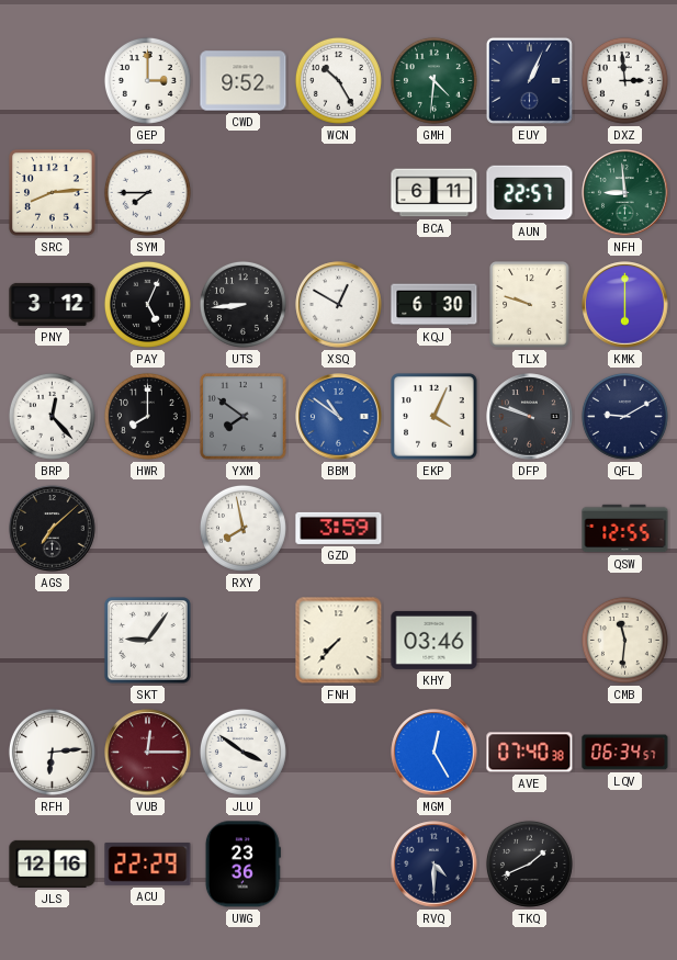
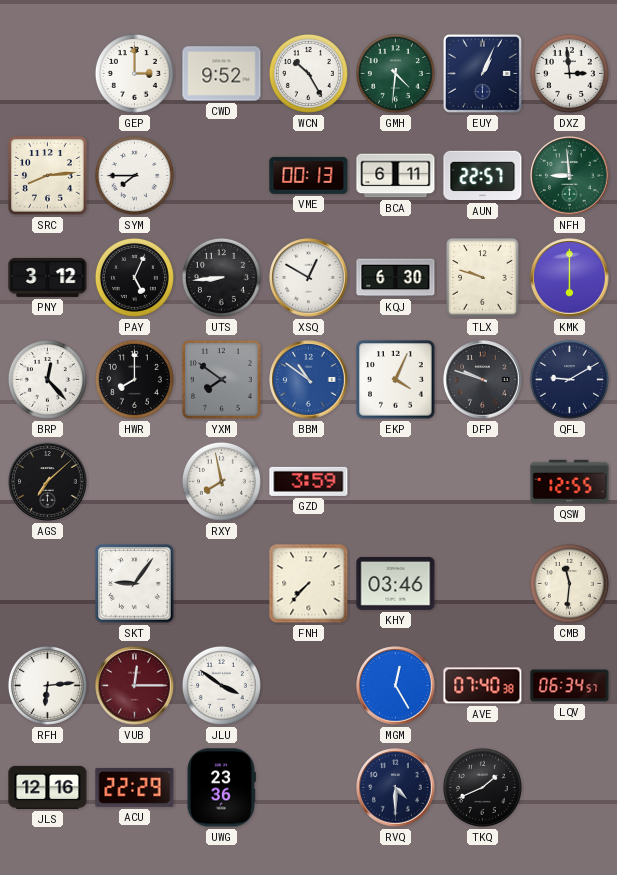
VME: none -> 00:13 (309, 175)
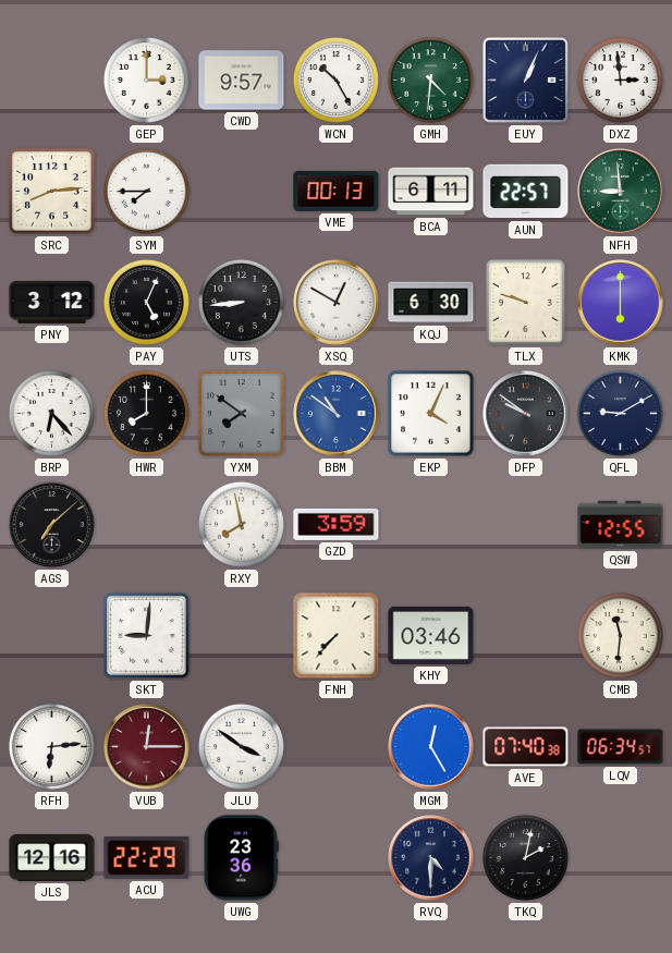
CWD: 9:52 -> 9:57 (242, 81)
BRP: 12:23 -> 6:23 (51, 413)
DFP: 9:48 -> 9:51 (526, 414)
SKT: 9:06 -> 9:01 (147, 636)
TKQ: 1:41 -> 2:02 (525, 857)
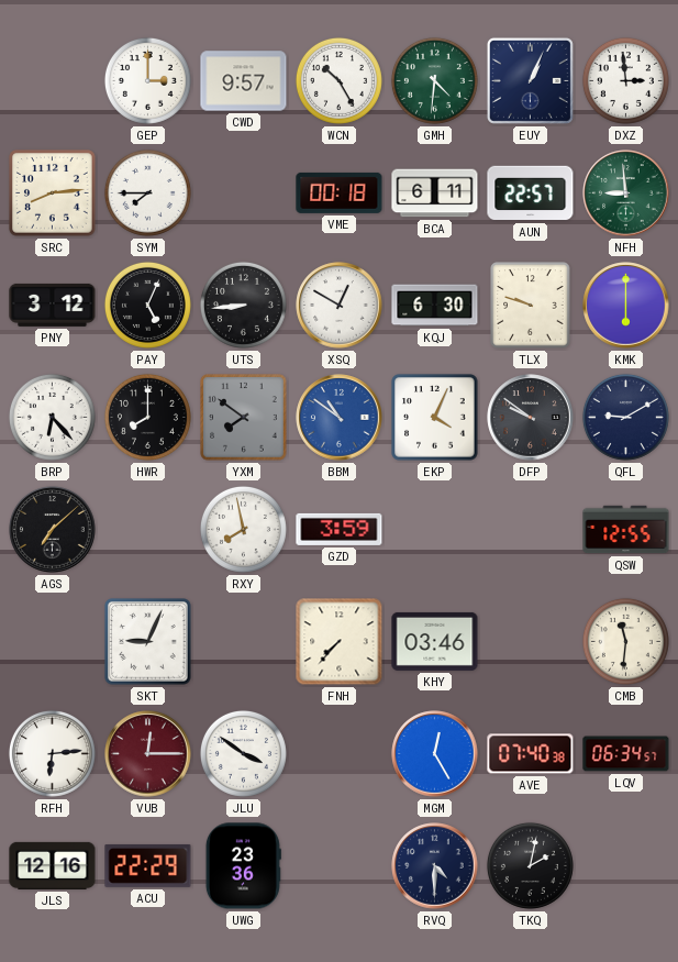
VME: 00:13 -> 00:18 (340, 192)
SKT: 9:01 -> 9:04 (148, 642)
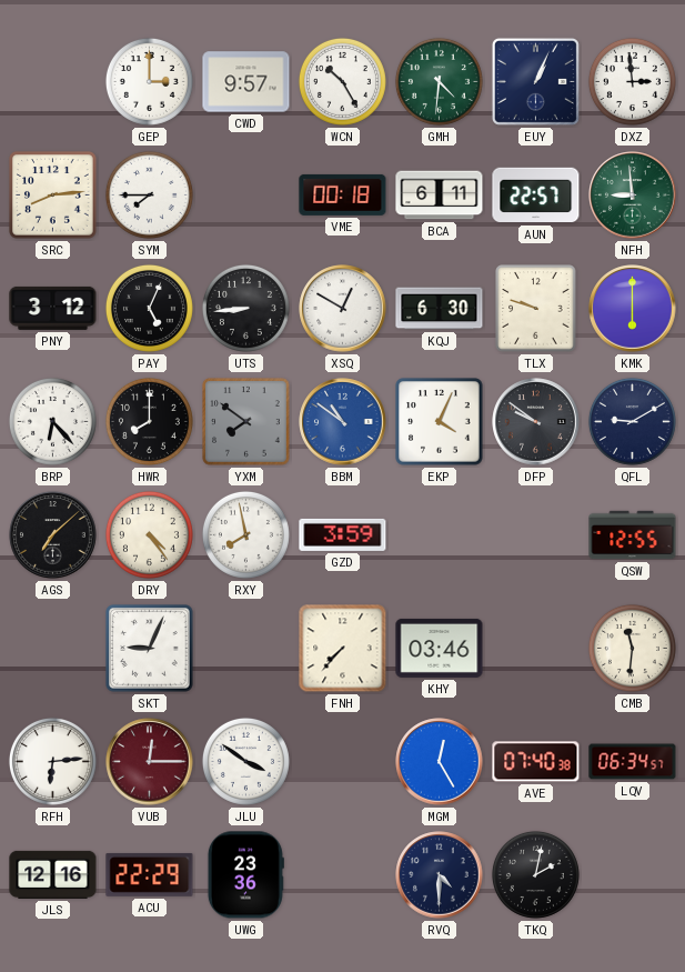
DRY: none -> 4:24 (149, 534)
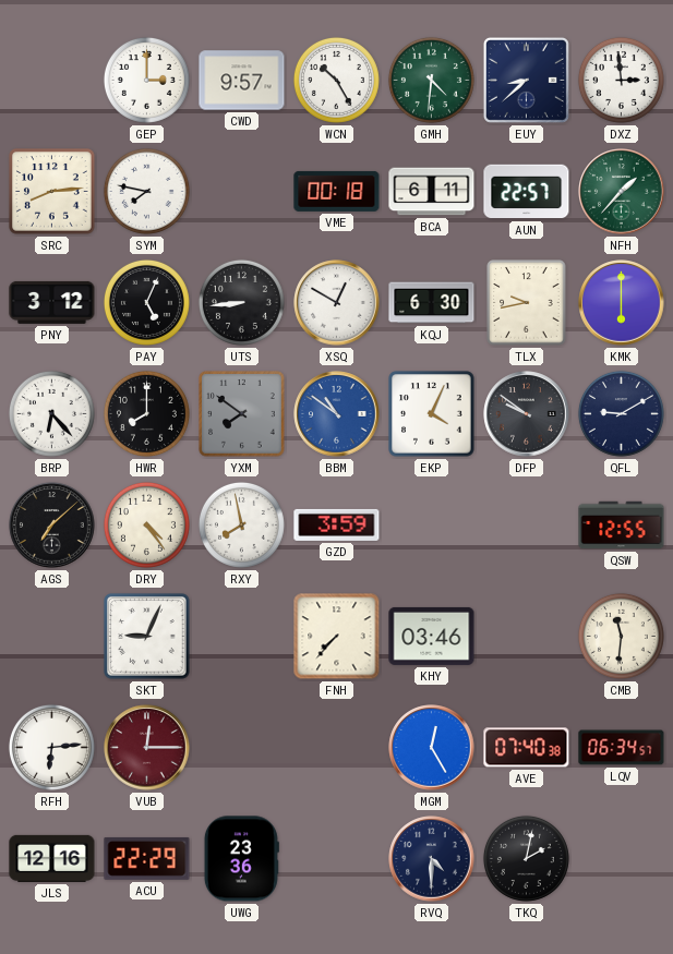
EUY: 1:04 -> 8:38 (526, 80)
SYM: 7:45 -> 7:47 (146, 191)
NFH: 8:59 -> 1:37 (622, 192)
TLX: 9:48 -> 9:43 (527, 303)
JLU: 3:51 -> none (245, 761)
